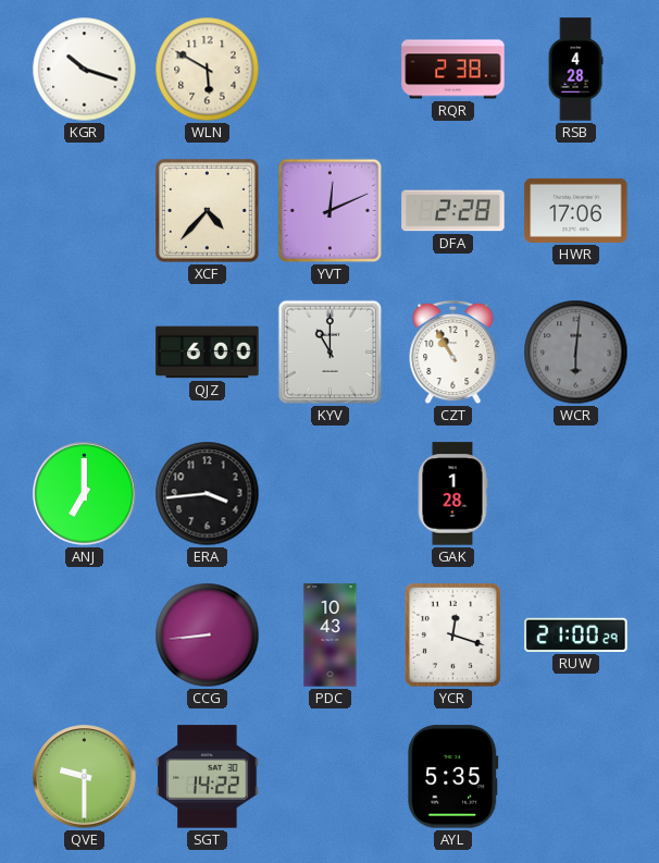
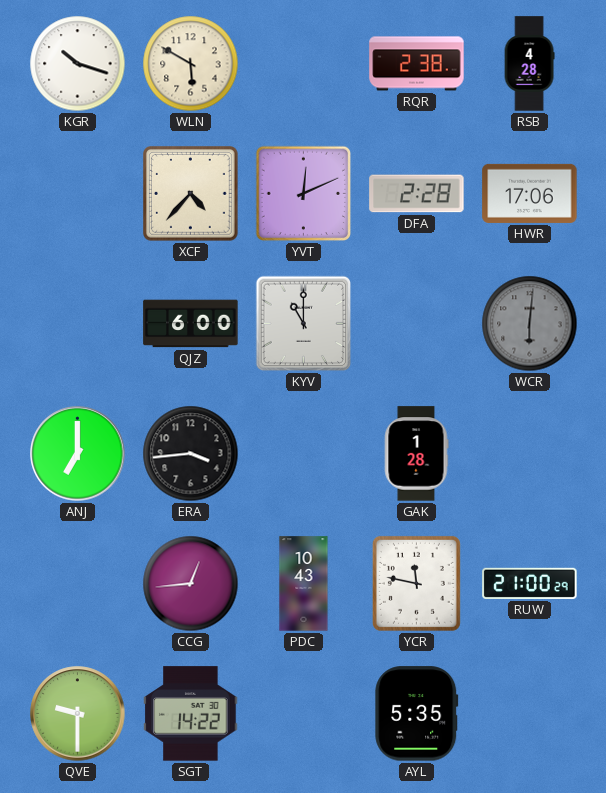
CZT: 10:55 -> none (453, 353)
CCG: 8:44 -> 12:44 (191, 584)
YCR: 12:18 -> 11:47 (416, 583)
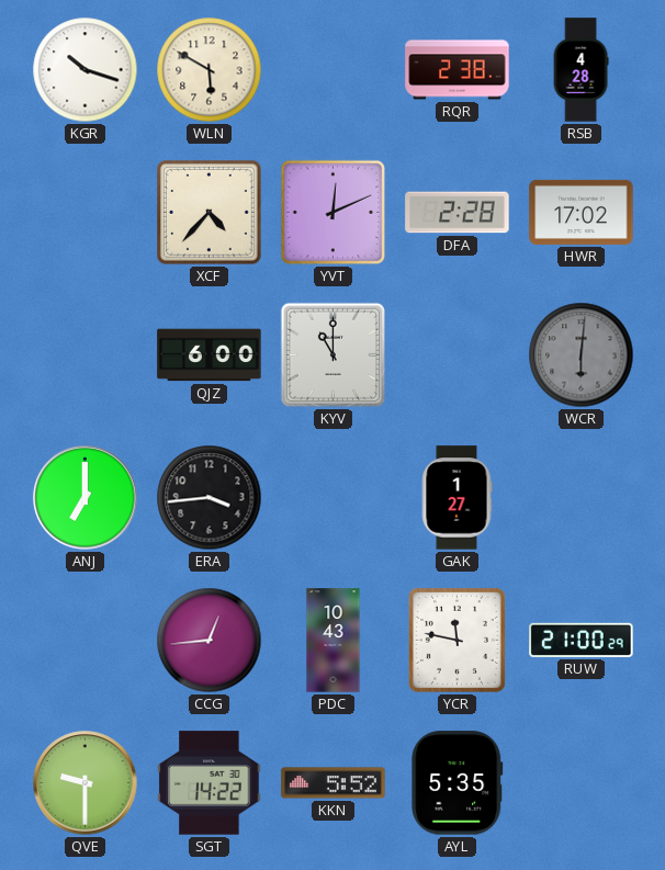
HWR: 17:06 -> 17:02 (582, 212)
GAK: 1:28 -> 1:27 (457, 498)
KKN: none -> 5:52 (334, 783)
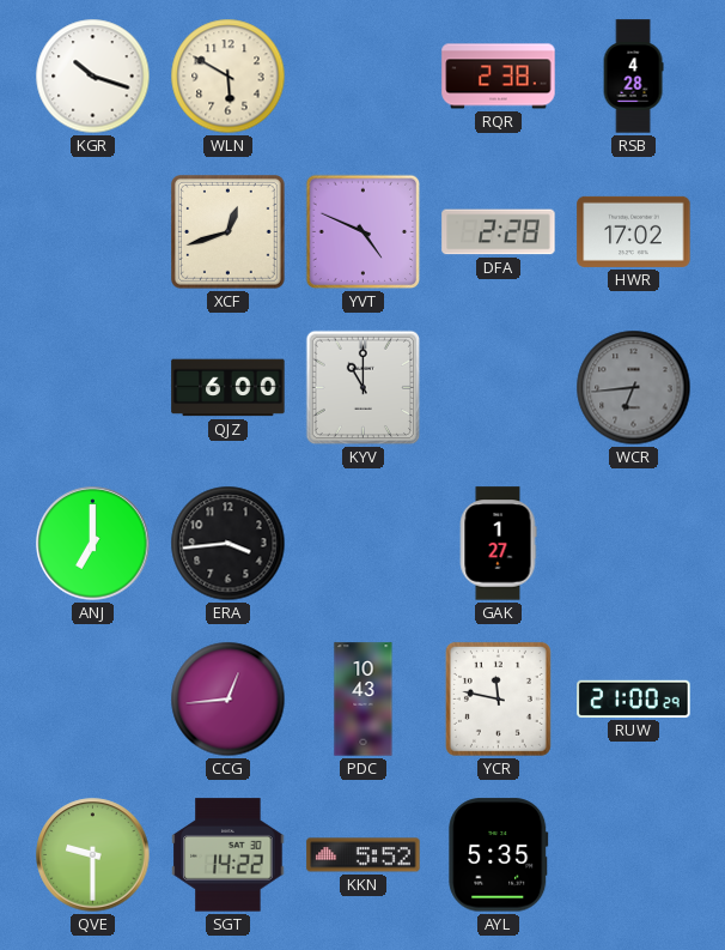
XCF: 4:37 -> 12:42 (229, 232)
YVT: 12:11 -> 4:49 (364, 232)
WCR: 6:01 -> 6:44 (634, 388)
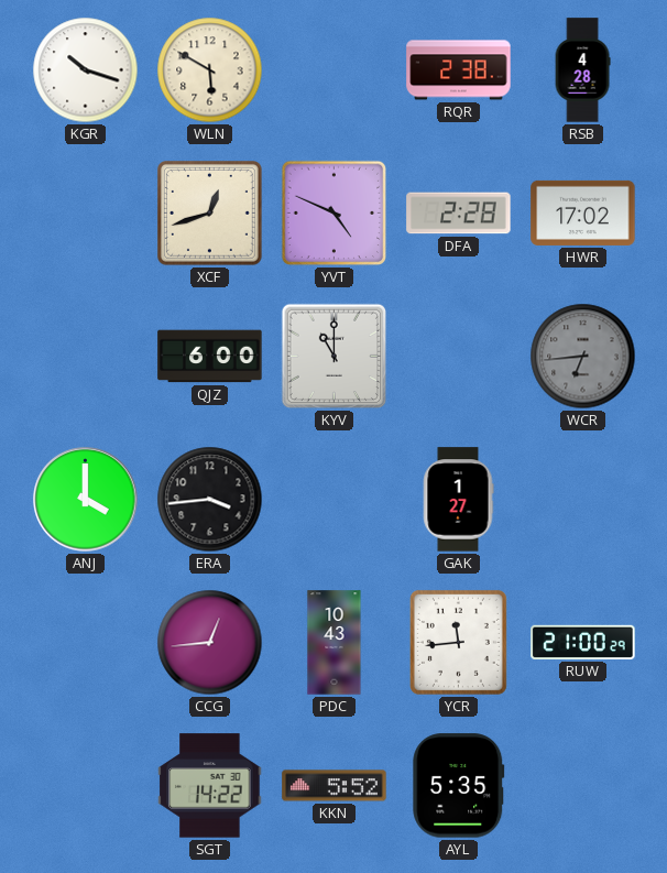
ANJ: 7:00 -> 4:00 (86, 500)
YCR: 11:47 -> 11:44 (458, 642)
QVE: 9:30 -> none (93, 855)
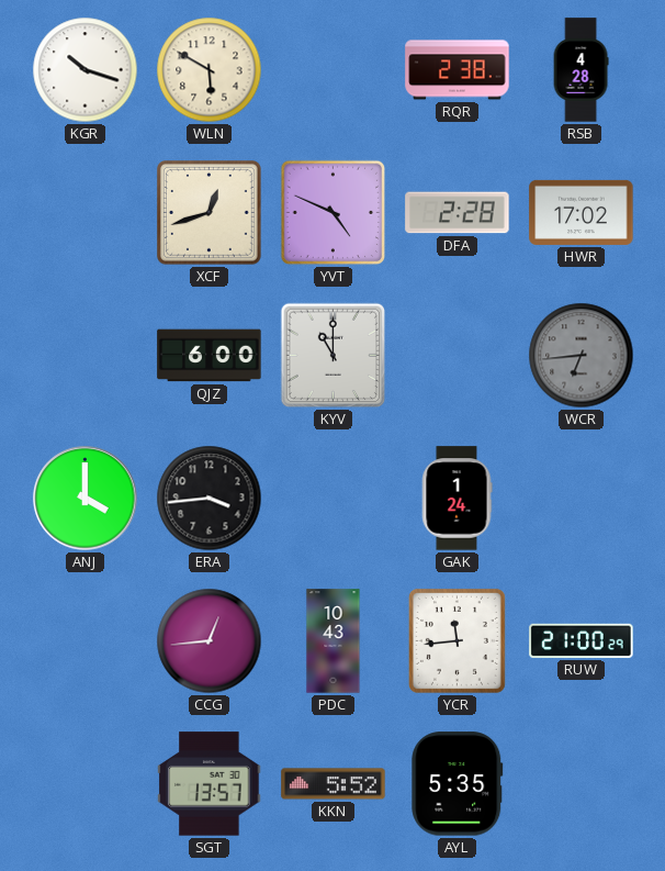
GAK: 1:27 -> 1:24 (457, 499)
SGT: 14:22 -> 13:57 (210, 784)
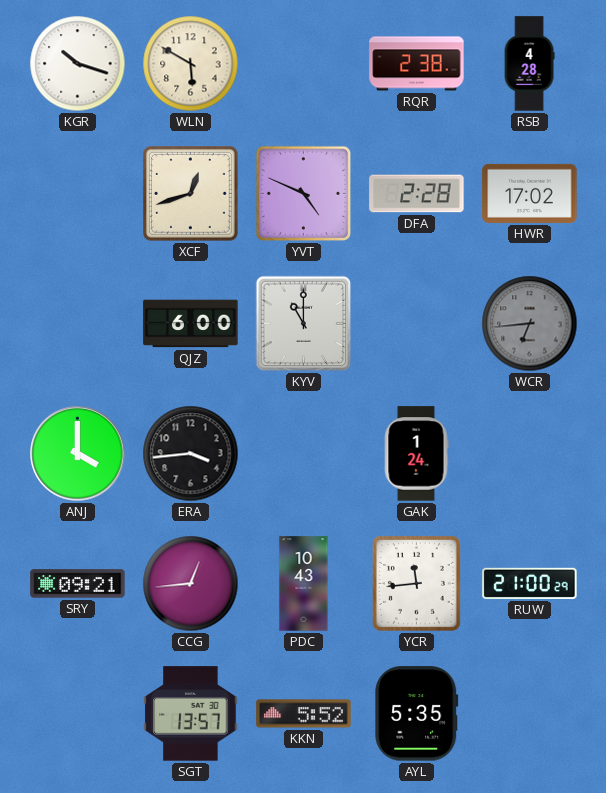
SRY: none -> 09:21 (78, 584)
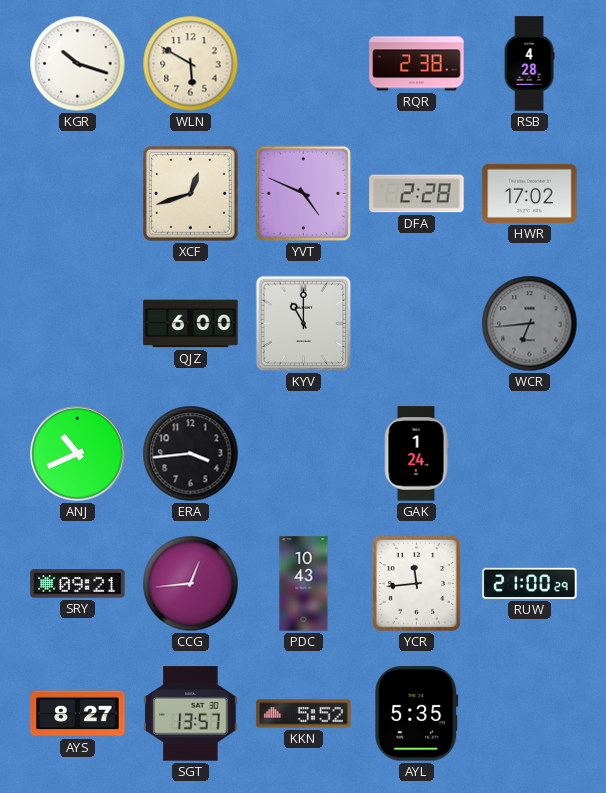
ANJ: 4:00 -> 10:41 (78, 454)
AYS: none -> 8:27 (78, 714)
